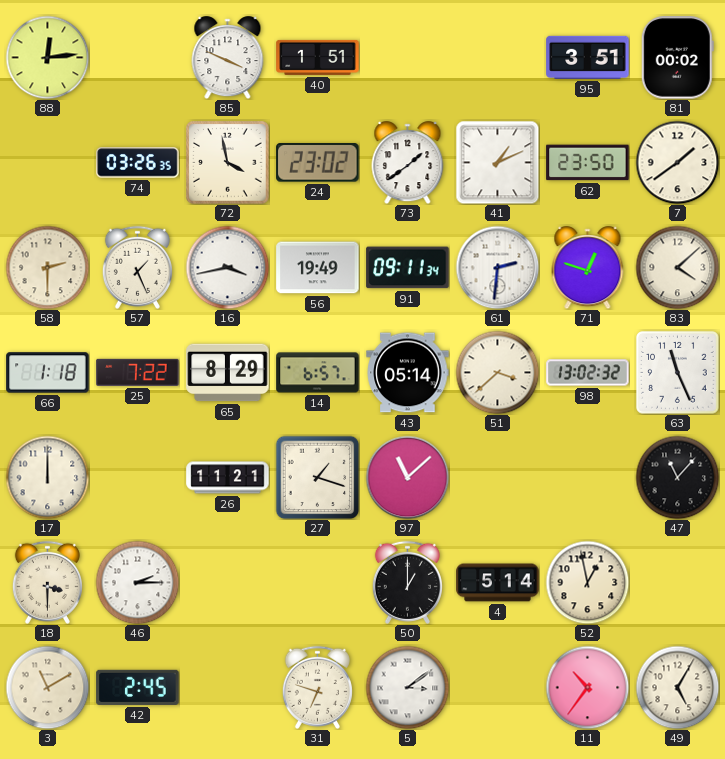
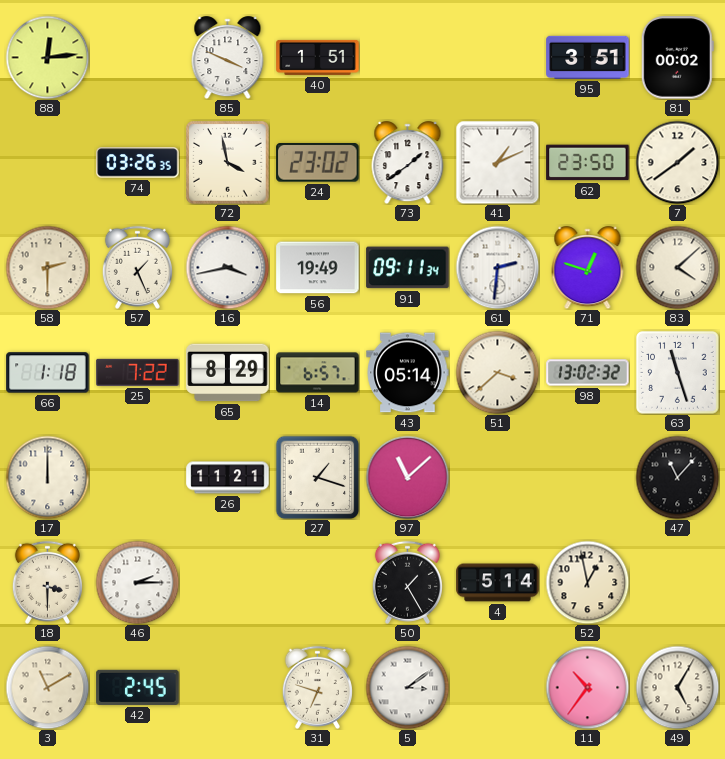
63: 11:26 -> 11:27 (678, 373)
50: 1:00 -> 1:25 (407, 582)
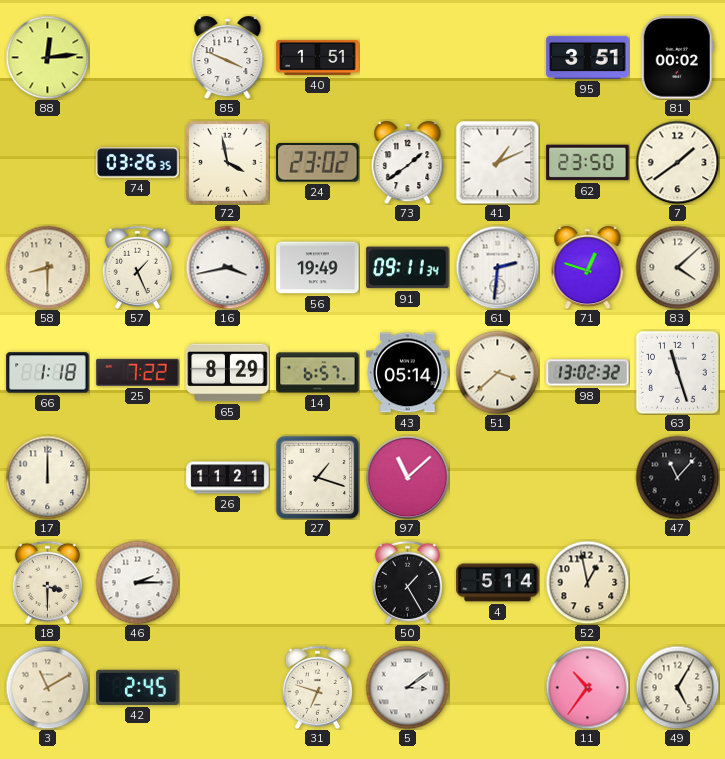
58: 2:30 -> 8:30 (47, 267)
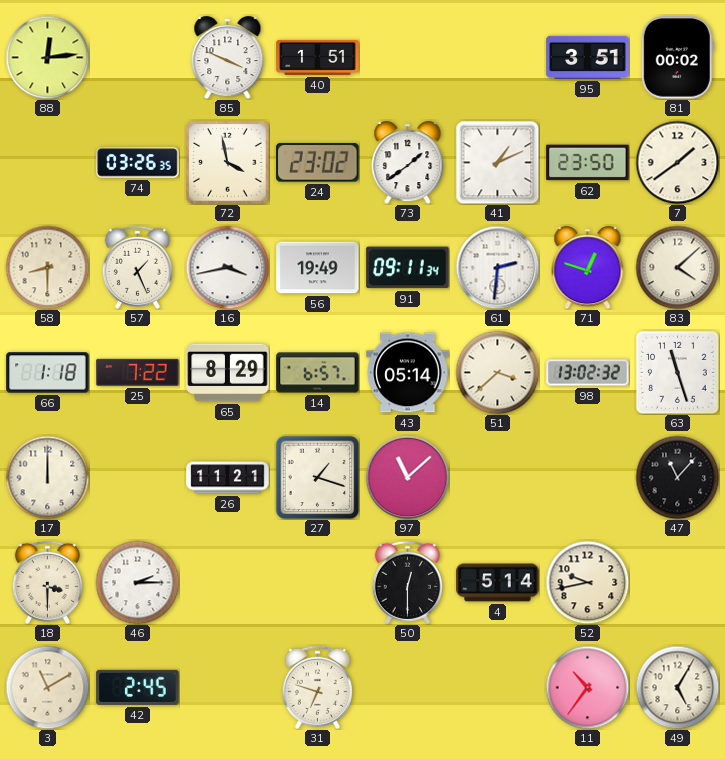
50: 1:25 -> 12:30 (407, 582)
52: 12:58 -> 9:43 (587, 582)
5: 3:09 -> none (407, 687)
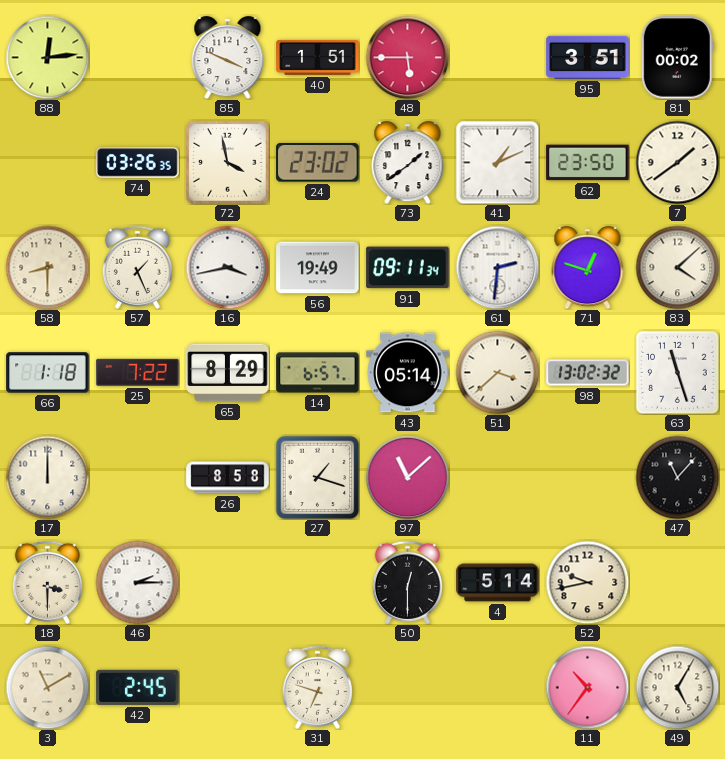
48: none -> 5:45 (407, 57)
26: 11:21 -> 8:58 (228, 478)
